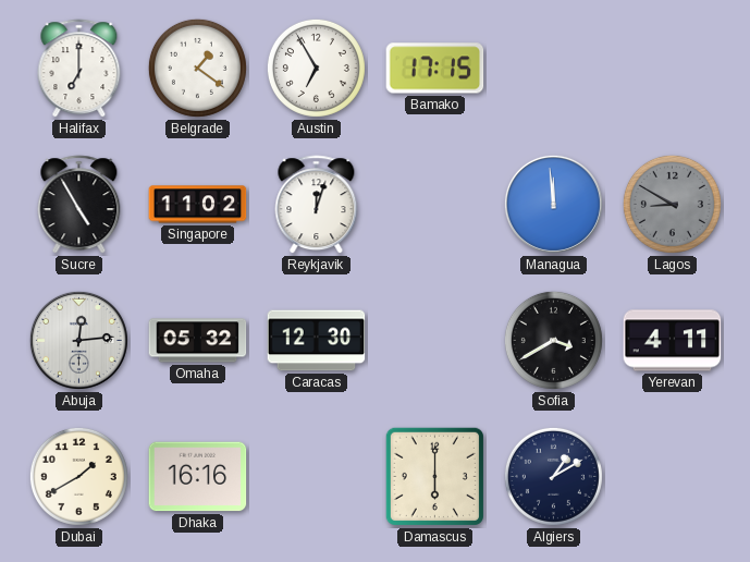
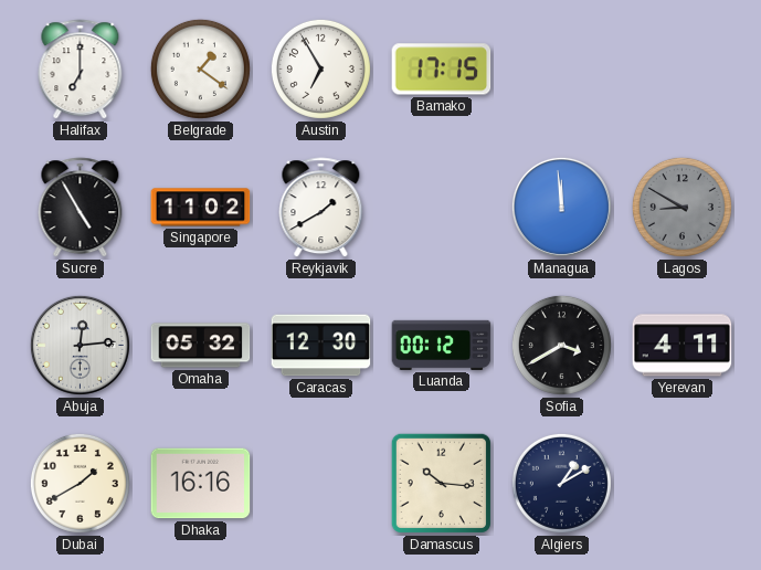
Reykjavik: 12:03 -> 1:40 (321, 208)
Luanda: none -> 00:12 (442, 345)
Damascus: 6:00 -> 10:16 (441, 483)
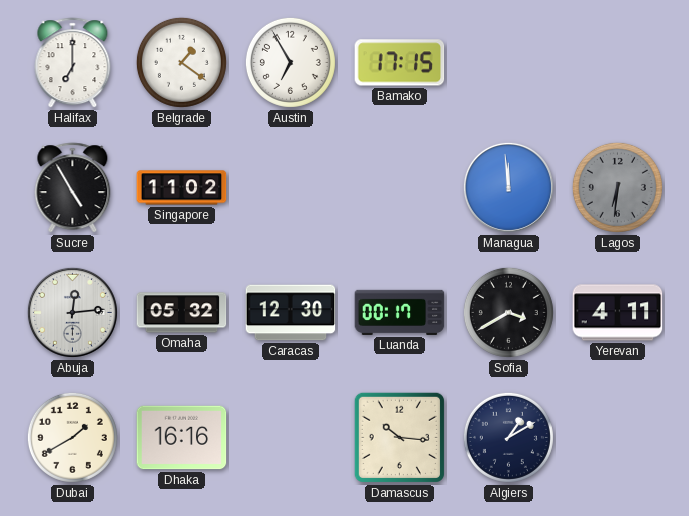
Reykjavik: 1:40 -> none (321, 208)
Lagos: 8:50 -> 6:31 (617, 187)
Luanda: 00:12 -> 00:17 (400, 312)
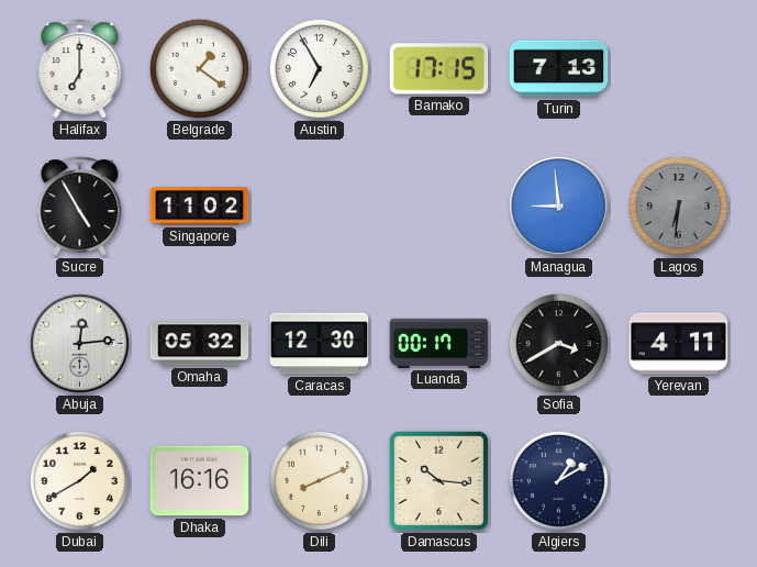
Turin: none -> 7:13 (559, 69)
Managua: 11:59 -> 8:59 (558, 205)
Dili: none -> 8:11 (319, 480)
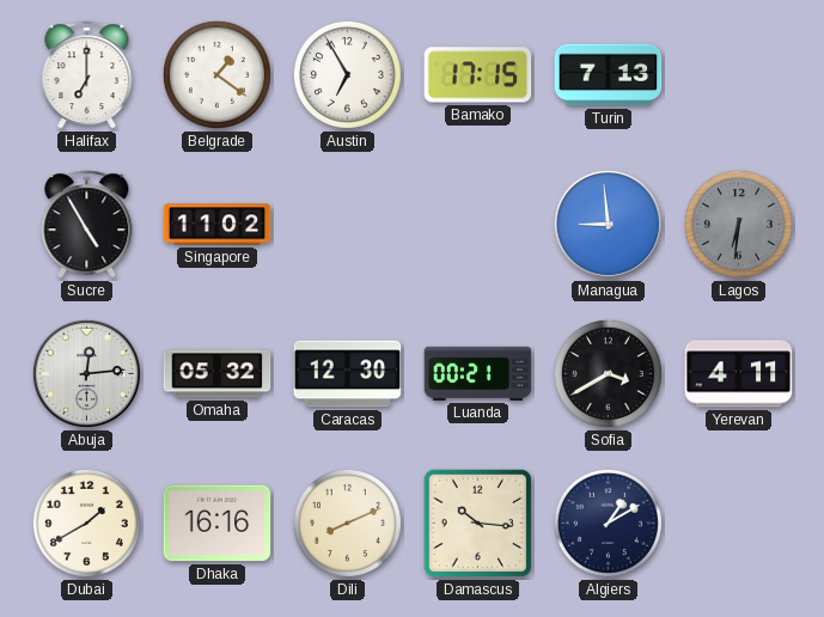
Luanda: 00:17 -> 00:21 (478, 373)
